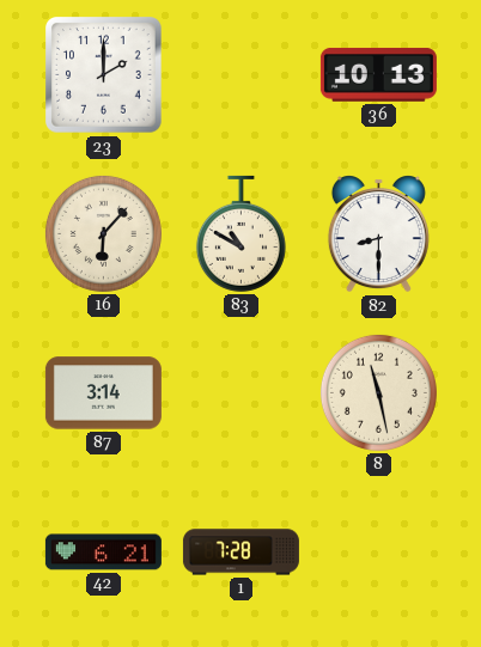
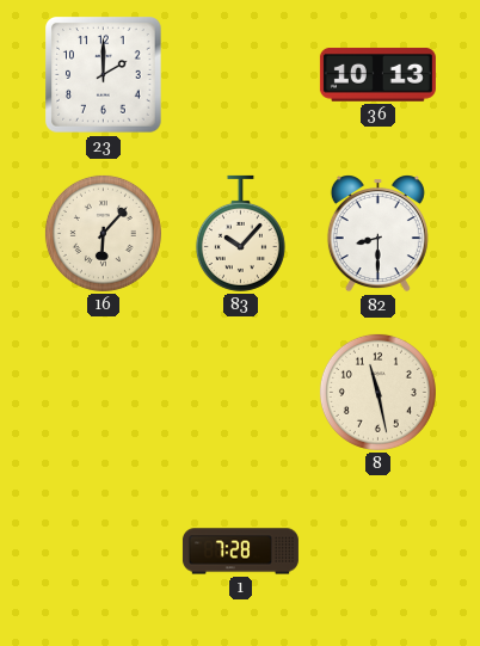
83: 10:50 -> 10:07 (240, 233)
87: 3:14 -> none (103, 393)
42: 6:21 -> none (103, 553)
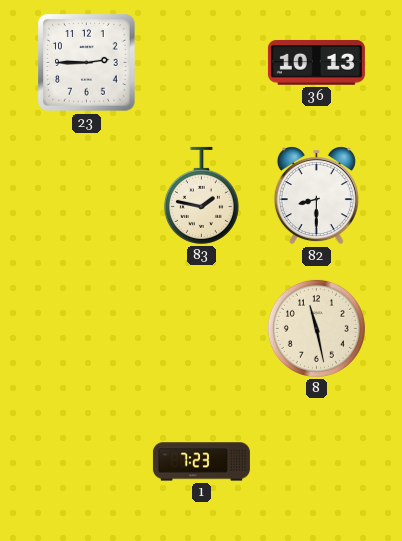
23: 2:00 -> 2:45 (87, 63)
16: 6:07 -> none (103, 233)
83: 10:07 -> 1:47 (201, 195)
1: 7:28 -> 7:23 (201, 462)
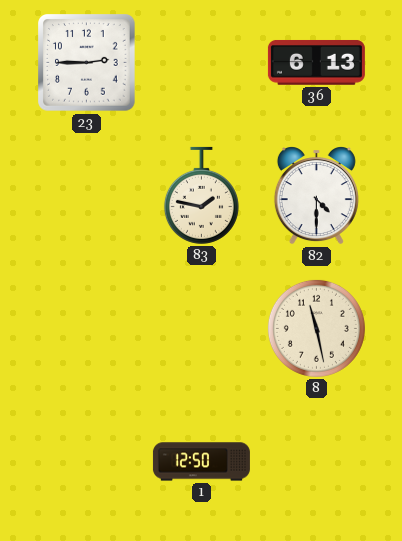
36: 10:13 -> 6:13 (316, 63)
82: 8:30 -> 4:30 (316, 196)
1: 7:23 -> 12:50 (201, 462)
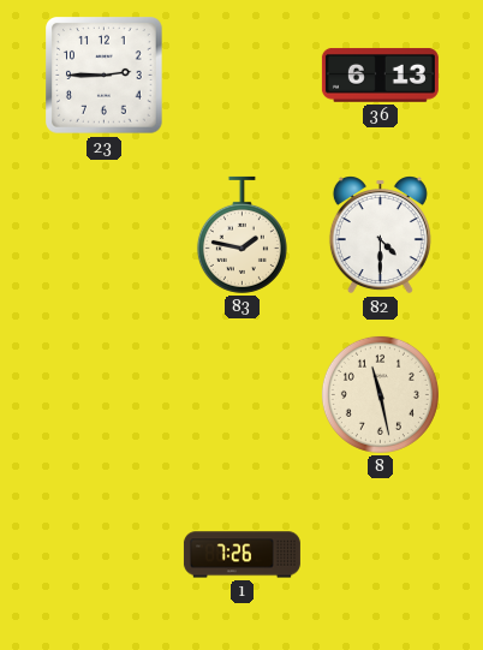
1: 12:50 -> 7:26 (241, 555)
